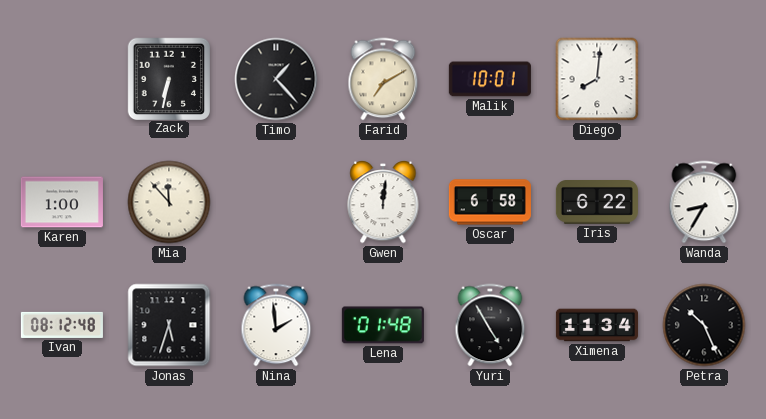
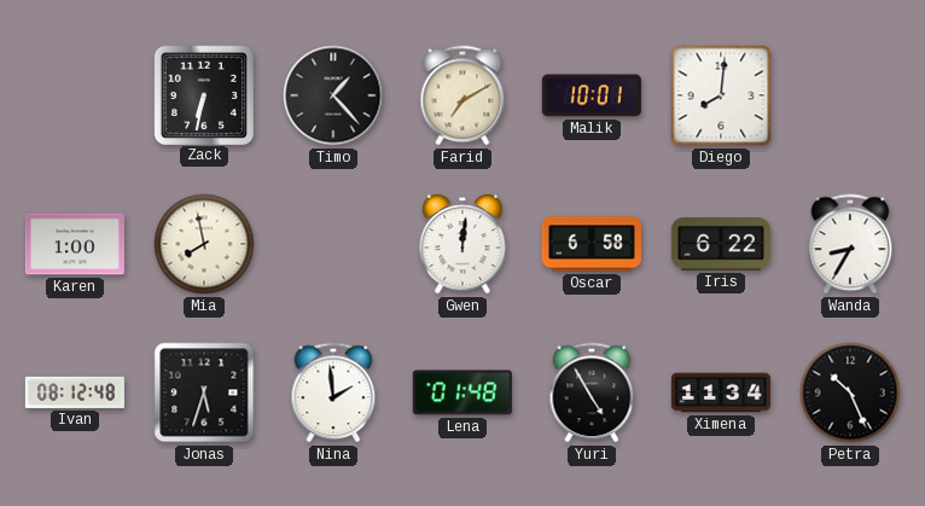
Mia: 11:53 -> 7:58 (204, 244)
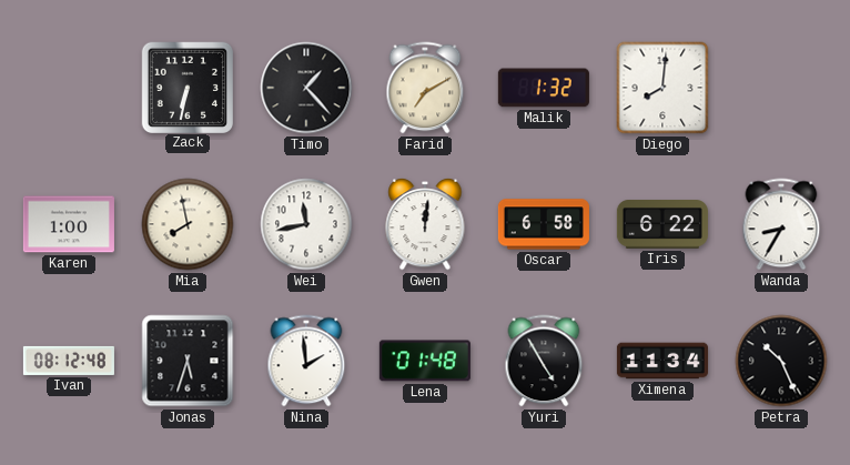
Malik: 10:01 -> 1:32 (544, 88)
Wei: none -> 11:43 (306, 224)
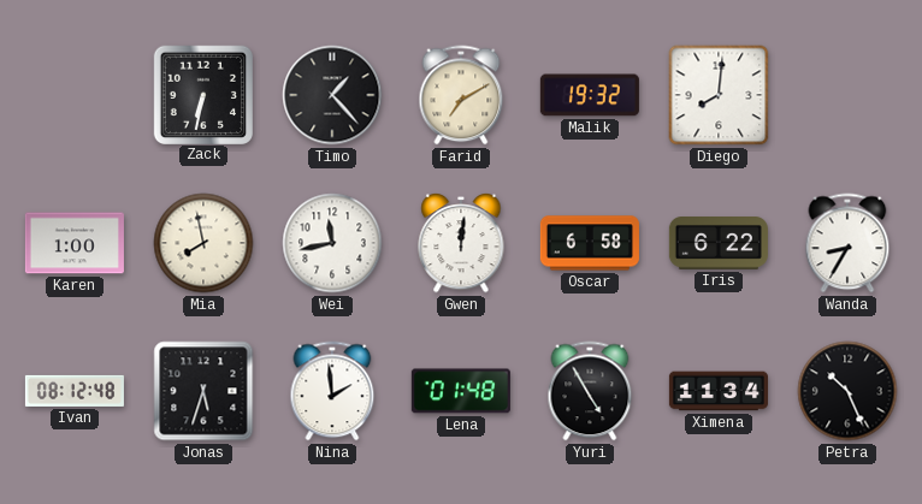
Malik: 1:32 -> 19:32 (590, 95)
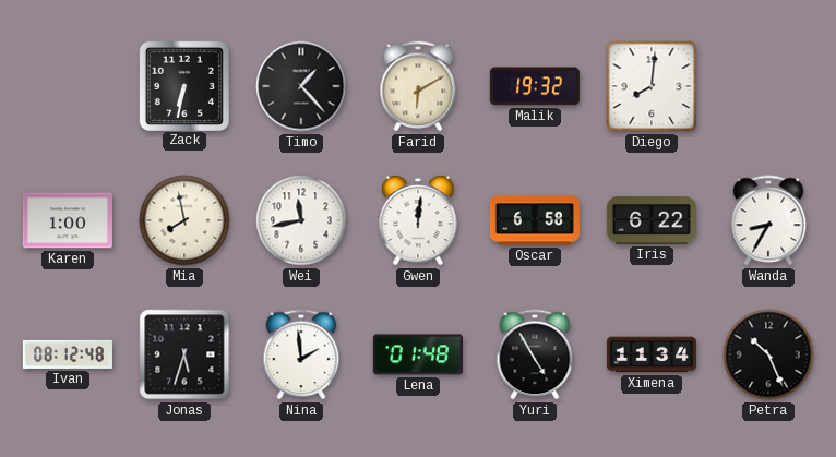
Farid: 7:10 -> 6:10 (418, 86)
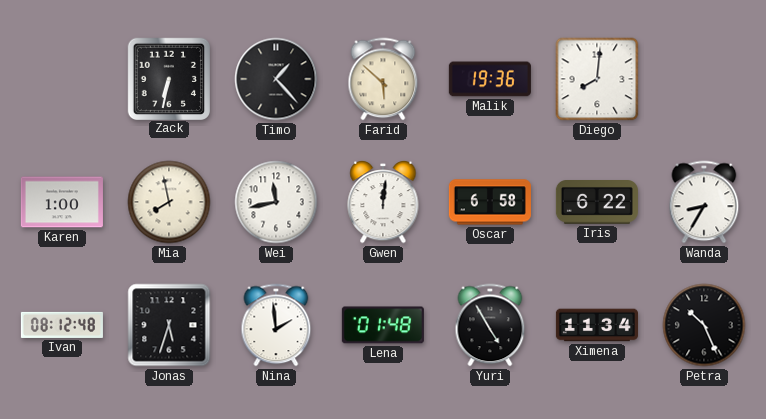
Farid: 6:10 -> 5:52 (383, 79)
Malik: 19:32 -> 19:36 (490, 79)
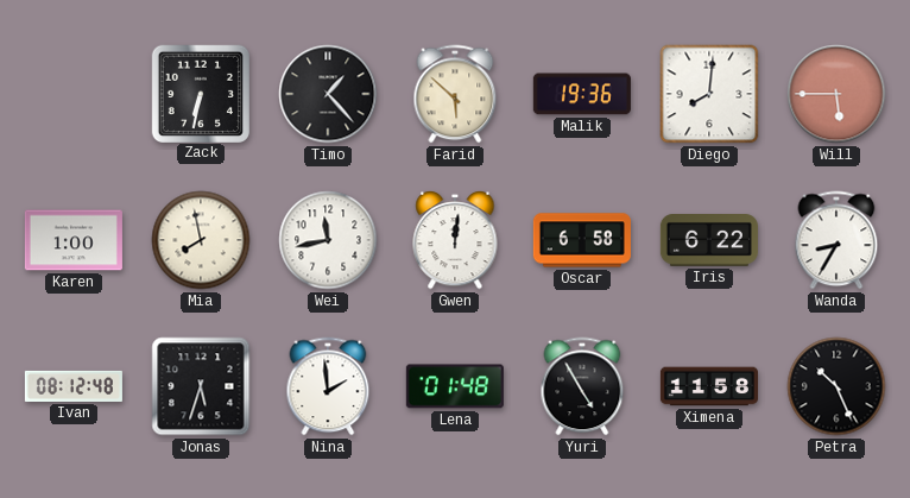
Will: none -> 5:45 (836, 94)
Ximena: 11:34 -> 11:58 (709, 386)
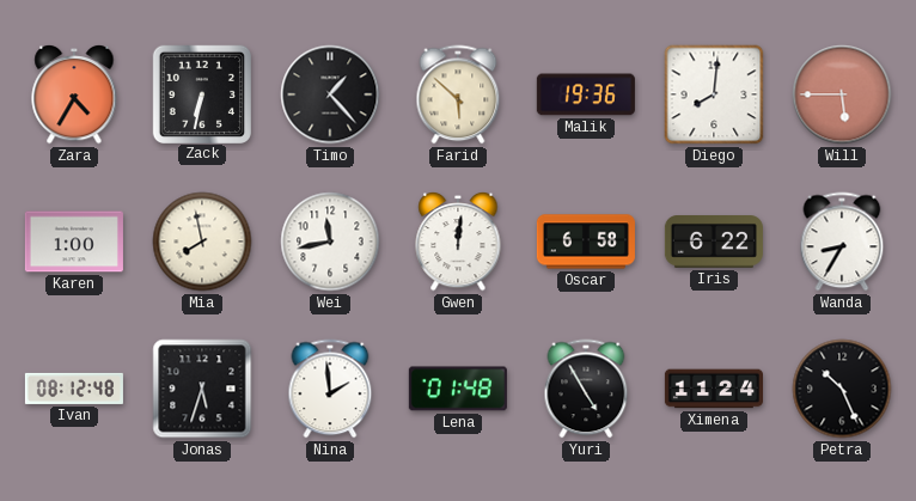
Zara: none -> 4:35 (74, 94)
Ximena: 11:58 -> 11:24 (714, 389)
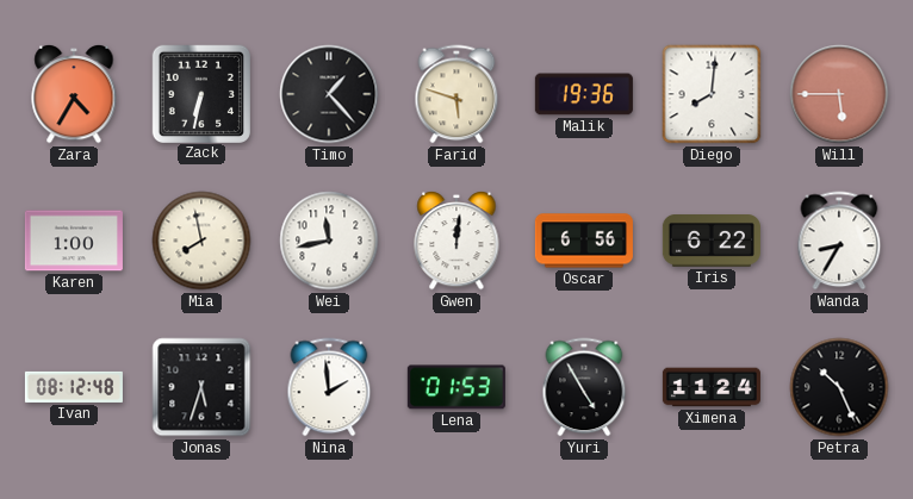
Farid: 5:52 -> 5:48 (456, 94)
Oscar: 6:58 -> 6:56 (584, 241)
Lena: 01:48 -> 01:53 (456, 387)
